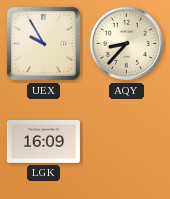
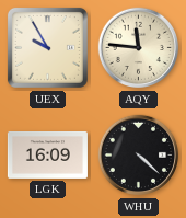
AQY: 8:37 -> 11:46 (139, 48)
WHU: none -> 4:22 (139, 156)
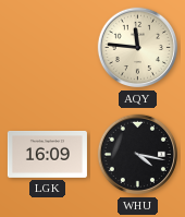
UEX: 9:55 -> none (47, 47)
WHU: 4:22 -> 4:17 (138, 155)
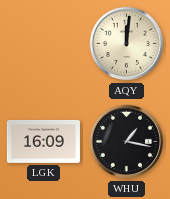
AQY: 11:46 -> 12:01 (127, 44)
WHU: 4:17 -> 1:17 (127, 142)
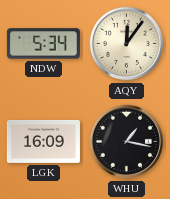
NDW: none -> 5:34 (43, 44)
AQY: 12:01 -> 12:06 (127, 44)
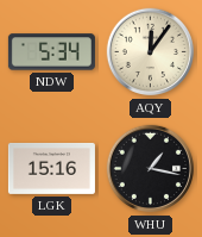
LGK: 16:09 -> 15:16 (51, 168)
